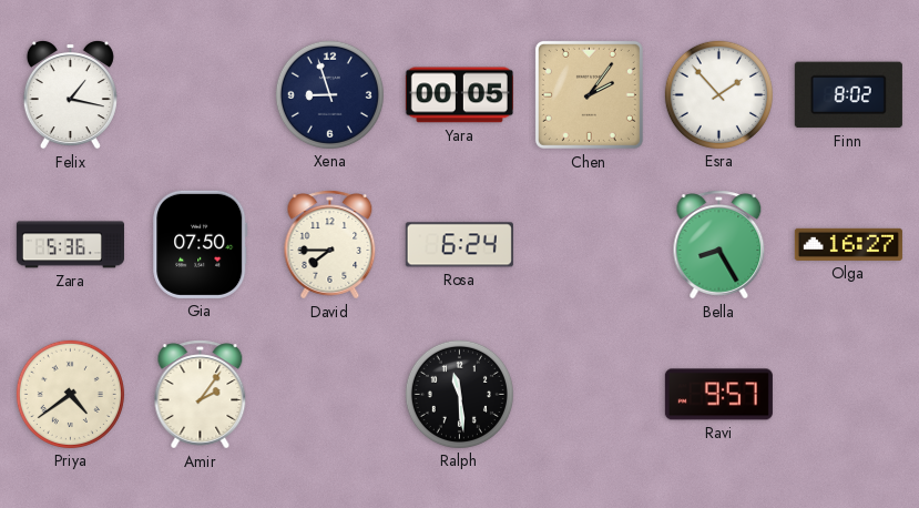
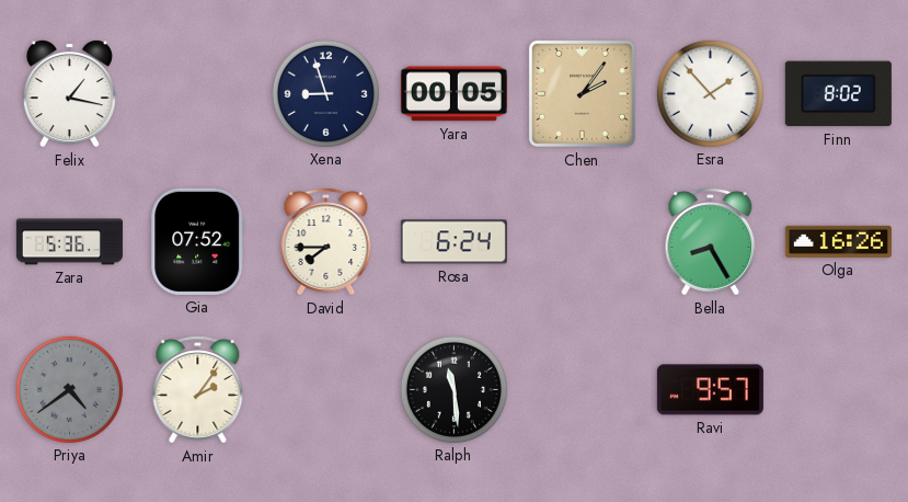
Gia: 07:50 -> 07:52 (198, 241)
Olga: 16:27 -> 16:26 (838, 241)
Priya dial: cream -> grey (69, 389)
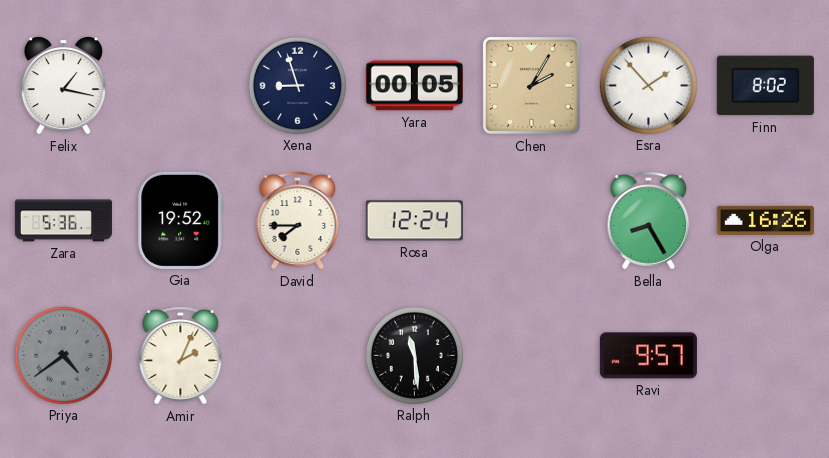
Chen: 2:06 -> 2:05 (531, 85)
Gia: 07:52 -> 19:52 (181, 220)
Rosa: 6:24 -> 12:24 (414, 221)
Amir: 2:06 -> 2:04 (181, 356)
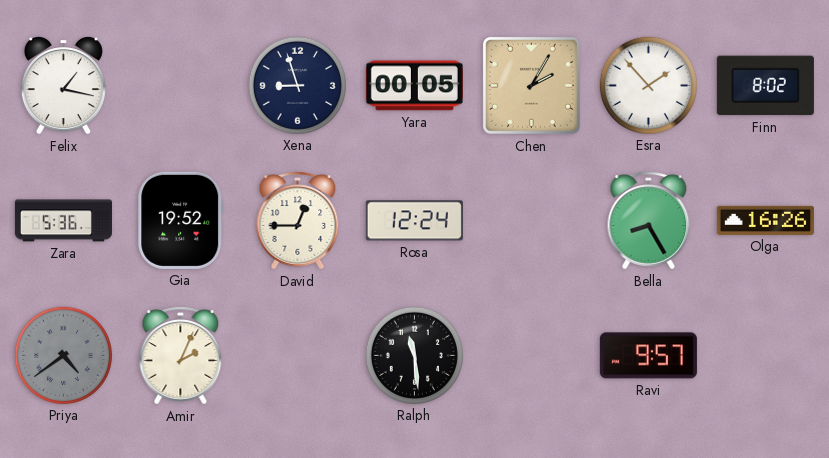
David: 7:45 -> 12:45 (298, 221)
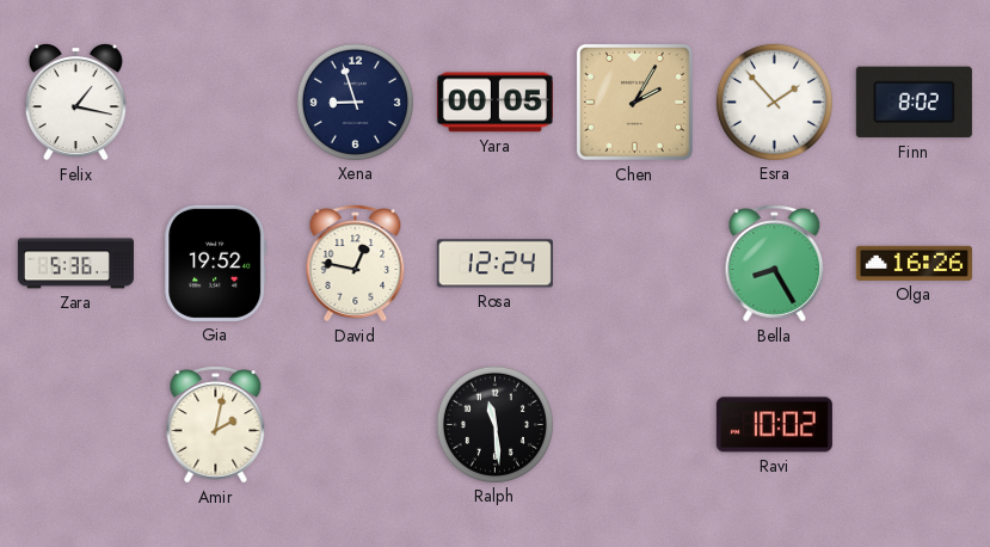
David: 12:45 -> 12:47 (356, 264)
Priya: 4:39 -> none (63, 355)
Amir: 2:04 -> 2:02 (216, 425)
Ravi: 9:57 -> 10:02 (774, 425)
